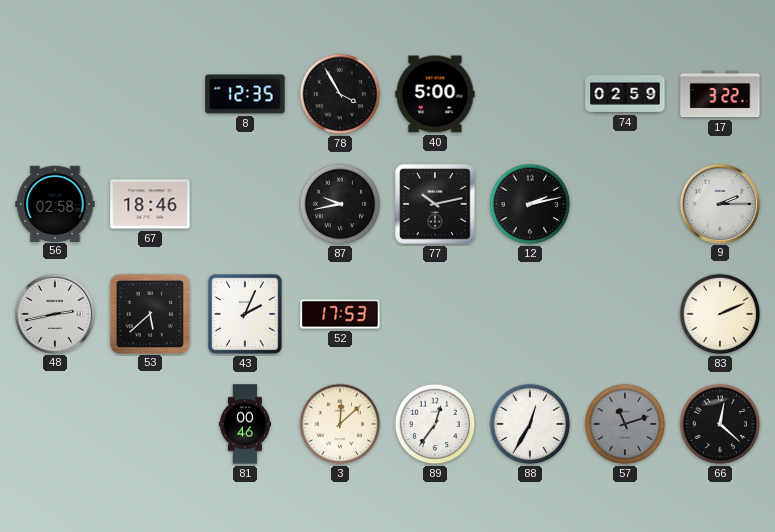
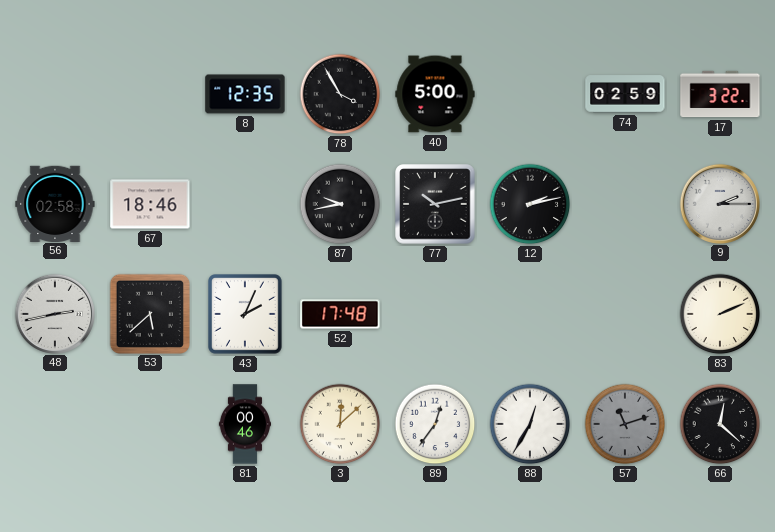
52: 17:53 -> 17:48 (340, 314)
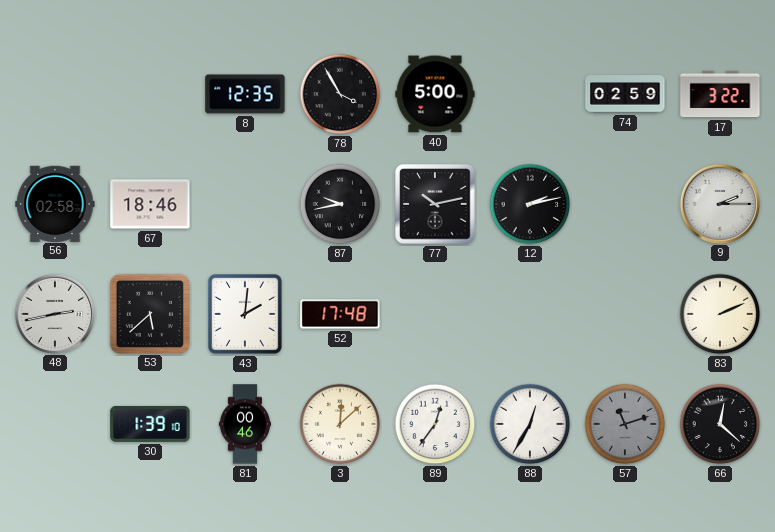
43: 2:04 -> 2:01 (246, 315)
30: none -> 1:39 (150, 424)
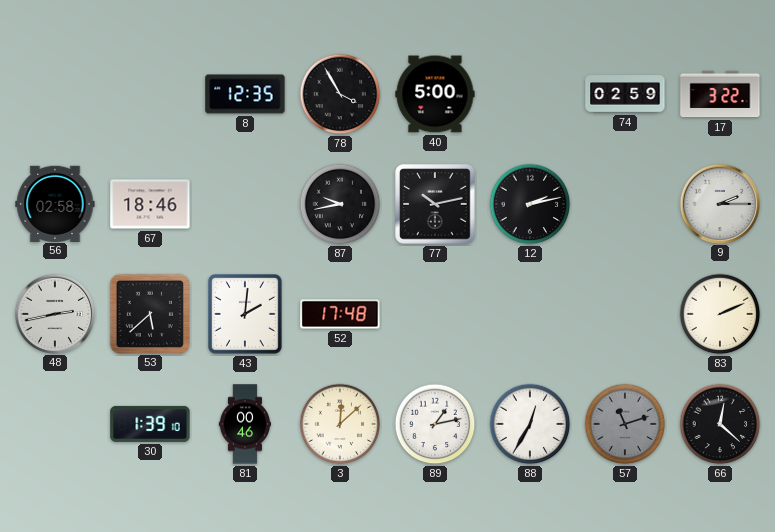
89: 12:36 -> 1:13 (435, 424)
